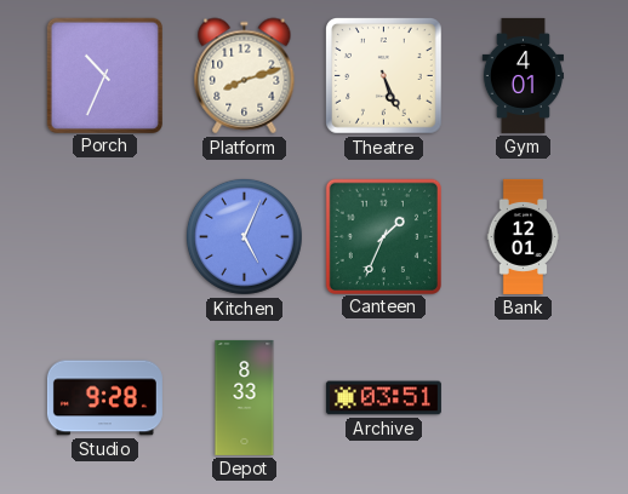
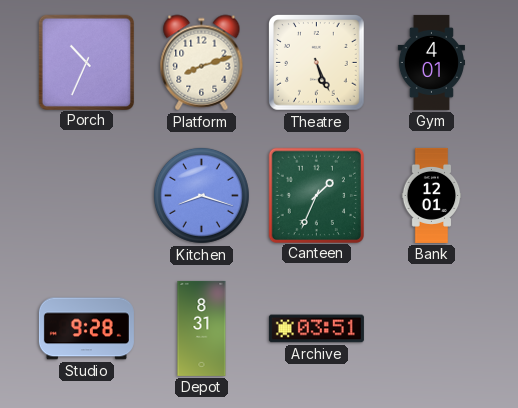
Kitchen: 5:04 -> 8:18 (201, 195)
Depot: 8:33 -> 8:31 (202, 328)
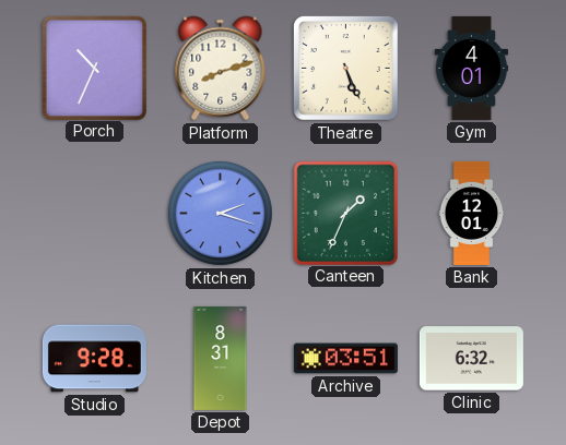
Kitchen: 8:18 -> 2:18 (220, 213)
Clinic: none -> 6:32 (471, 359)
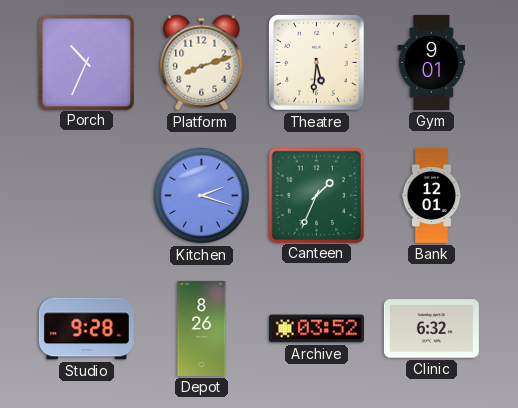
Theatre: 5:26 -> 5:31 (317, 63)
Gym: 4:01 -> 9:01 (431, 62)
Depot: 8:31 -> 8:26 (202, 328)
Archive: 03:51 -> 03:52 (316, 329)
